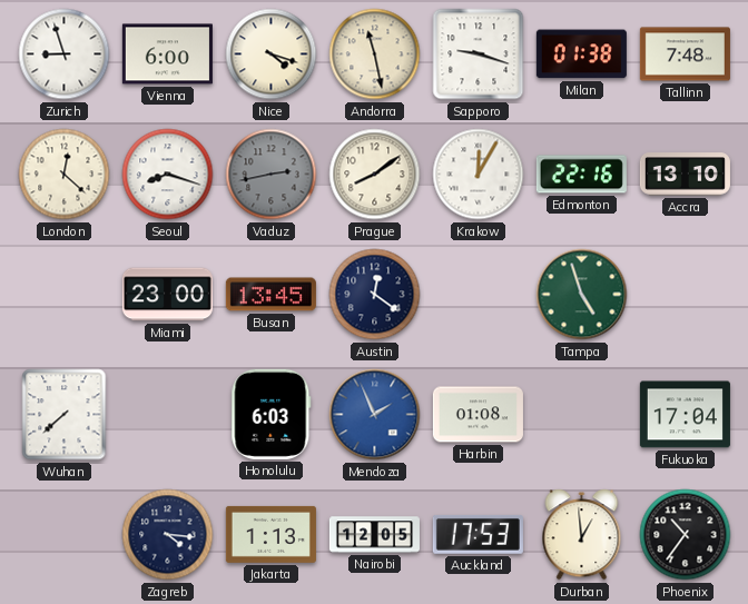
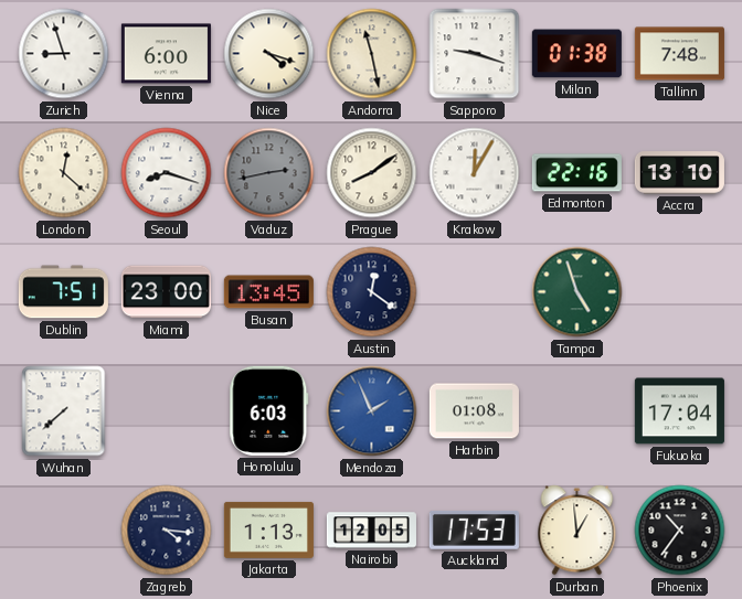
Dublin: none -> 7:51 (63, 292)
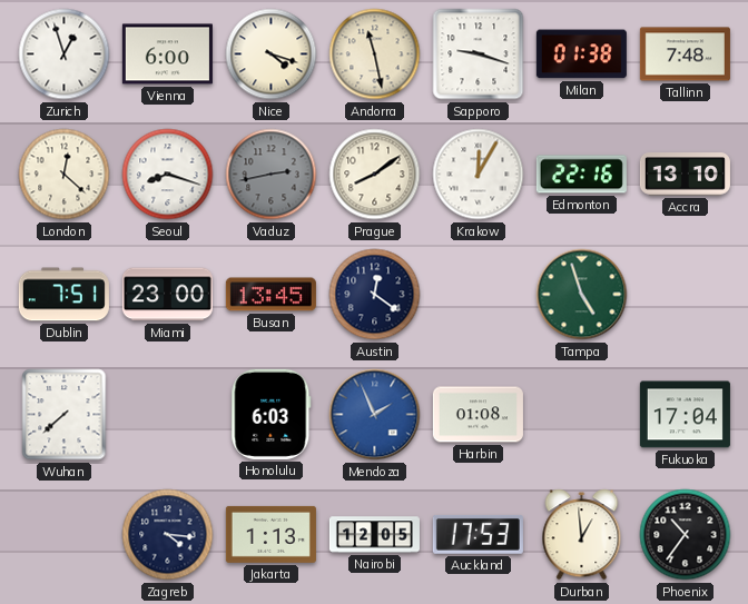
Zurich: 8:57 -> 12:57 (65, 55)
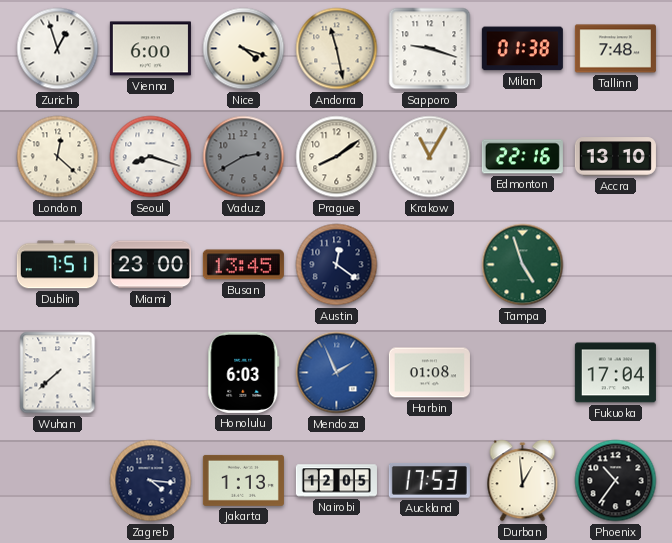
Vaduz: 2:43 -> 2:40 (244, 157)
Krakow: 12:05 -> 11:05 (430, 157)
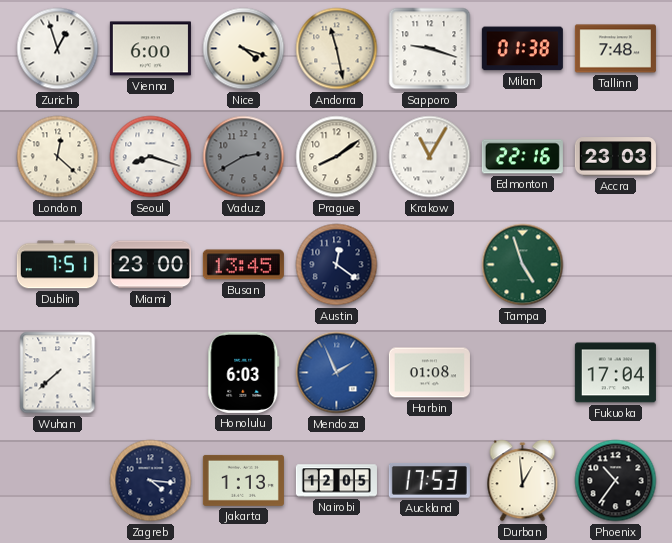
Accra: 13:10 -> 23:03 (615, 157)
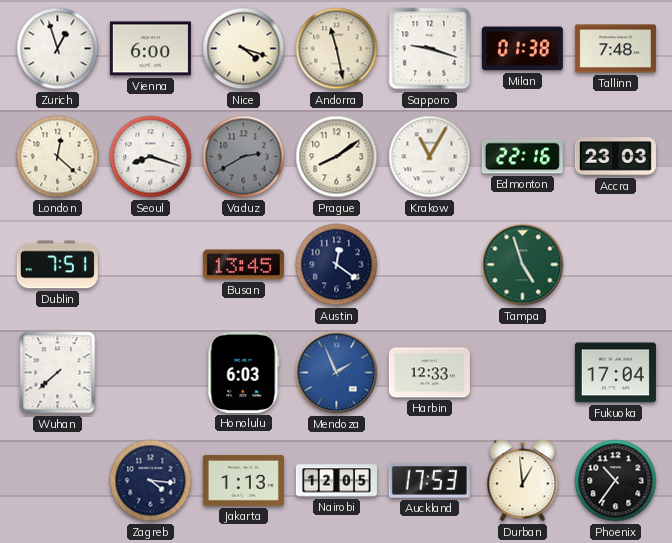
Miami: 23:00 -> none (150, 265)
Harbin: 01:08 -> 12:33 (429, 373)
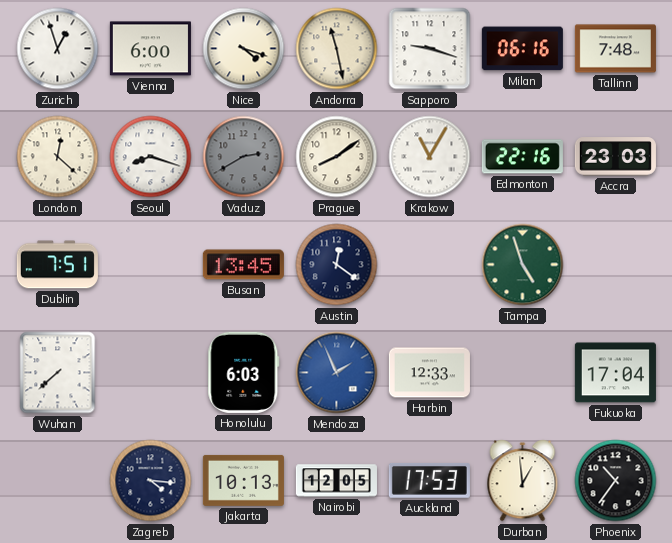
Milan: 01:38 -> 06:16 (522, 49)
Jakarta: 1:13 -> 10:13 (243, 480)
